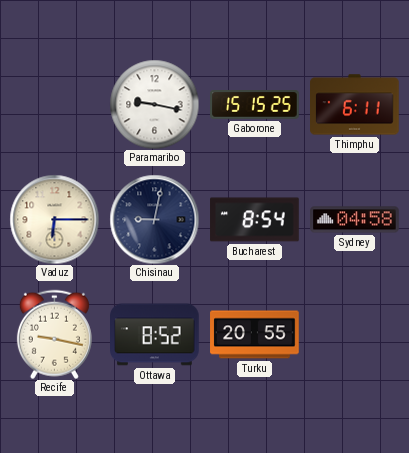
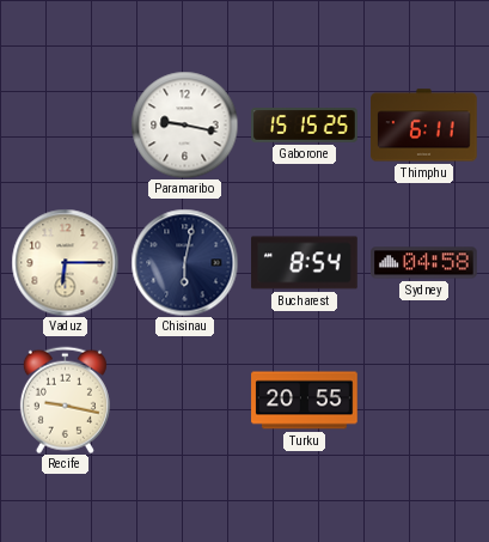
Chisinau: 9:02 -> 6:02 (184, 262)
Ottawa: 8:52 -> none (155, 335)
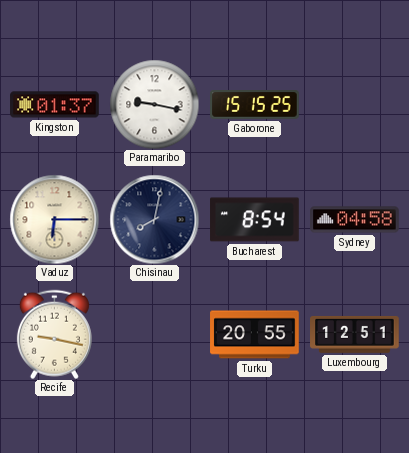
Kingston: none -> 01:37 (55, 105)
Thimphu: 6:11 -> none (424, 126)
Chisinau: 6:02 -> 8:02 (154, 219)
Luxembourg: none -> 12:51 (355, 334)
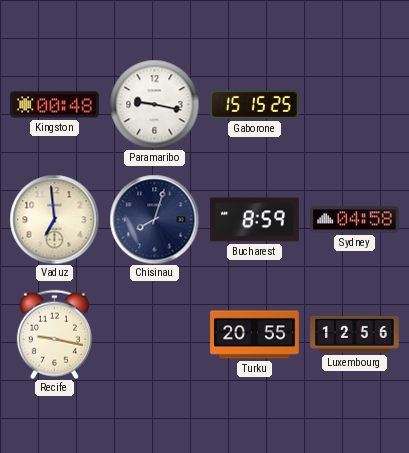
Kingston: 01:37 -> 00:48 (55, 105)
Vaduz: 6:15 -> 6:59 (54, 219)
Chisinau: 8:02 -> 8:03 (154, 219)
Bucharest: 8:54 -> 8:59 (255, 220)
Luxembourg: 12:51 -> 12:56 (355, 334)
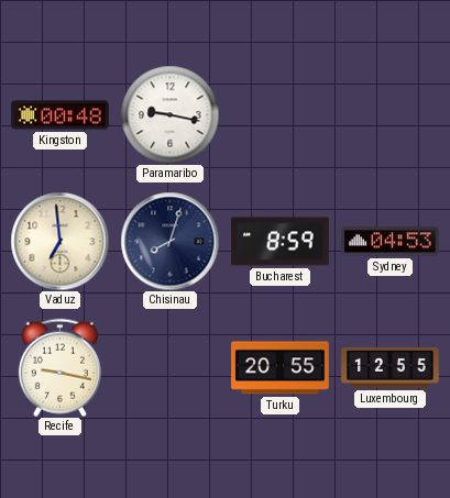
Gaborone: 15:15 -> none (255, 105)
Sydney: 04:58 -> 04:53 (391, 242)
Luxembourg: 12:56 -> 12:55 (391, 367)
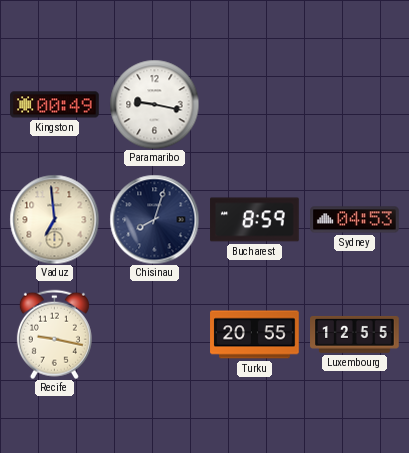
Kingston: 00:48 -> 00:49 (55, 105)
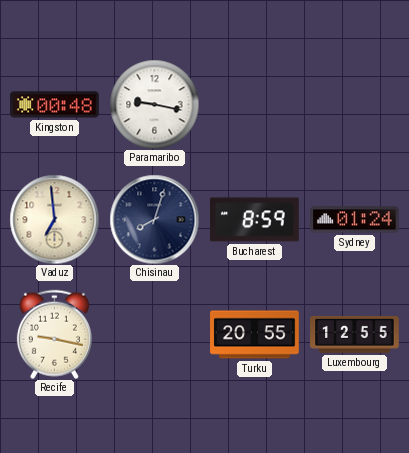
Kingston: 00:49 -> 00:48 (55, 105)
Sydney: 04:53 -> 01:24 (355, 220)
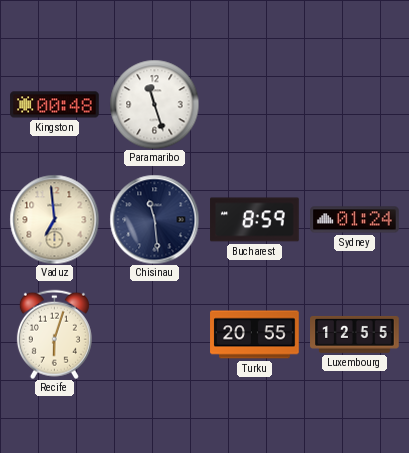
Paramaribo: 9:17 -> 11:27 (154, 104)
Chisinau: 8:03 -> 11:29 (154, 219)
Recife: 9:17 -> 6:03 (54, 334)
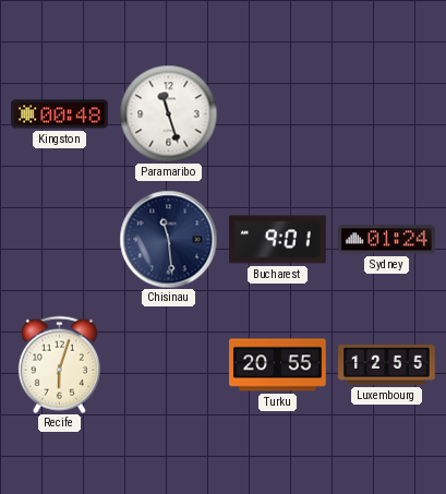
Vaduz: 6:59 -> none (54, 219)
Bucharest: 8:59 -> 9:01 (278, 240)
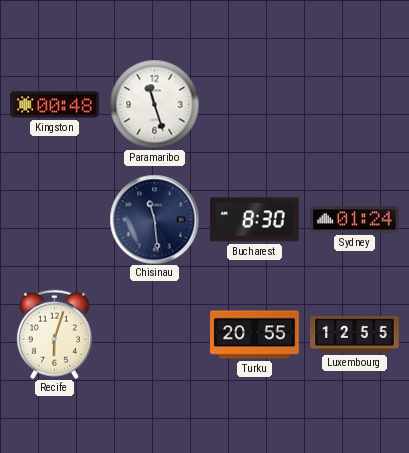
Bucharest: 9:01 -> 8:30 (255, 220)
